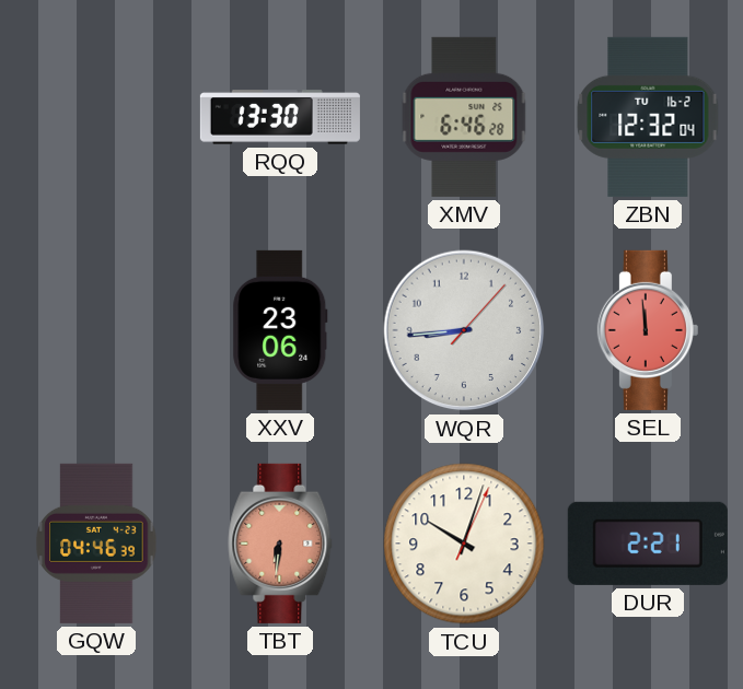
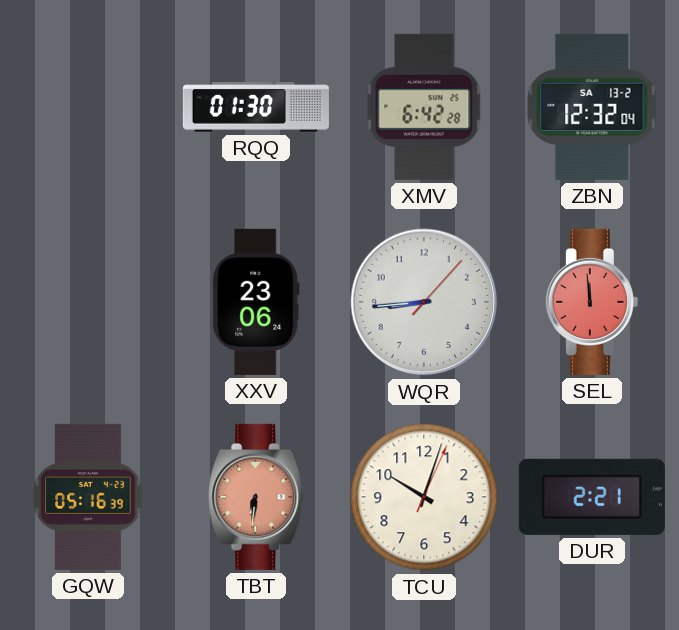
RQQ: 13:30 -> 01:30 (256, 107)
XMV: 6:46 -> 6:42 (424, 107)
ZBN date: TU 16-2 -> SA 13-2 (592, 107)
GQW: 04:46 -> 05:16 (88, 497)
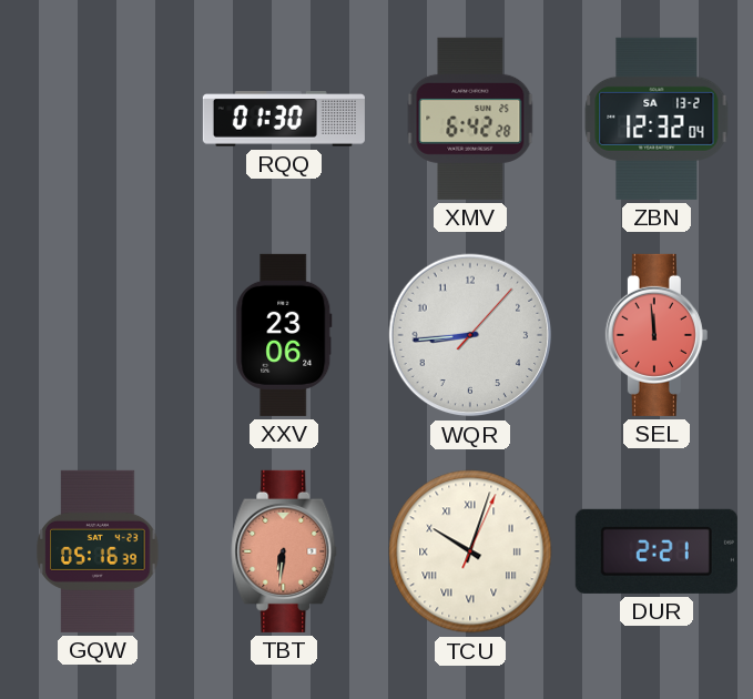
TCU numerals: Arabic -> Roman (470, 551)
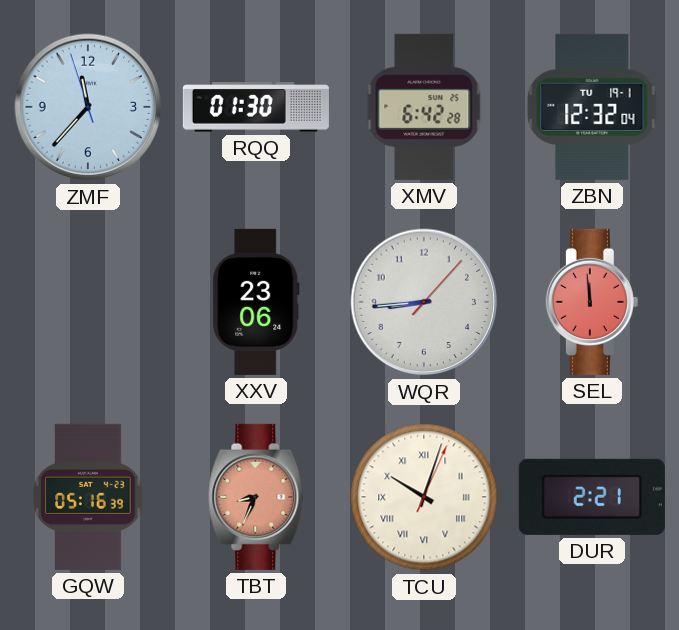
ZMF: none -> 11:36 (88, 107)
ZBN date: SA 13-2 -> TU 19-1 (592, 107)
TBT: 6:31 -> 8:34 (256, 497)
